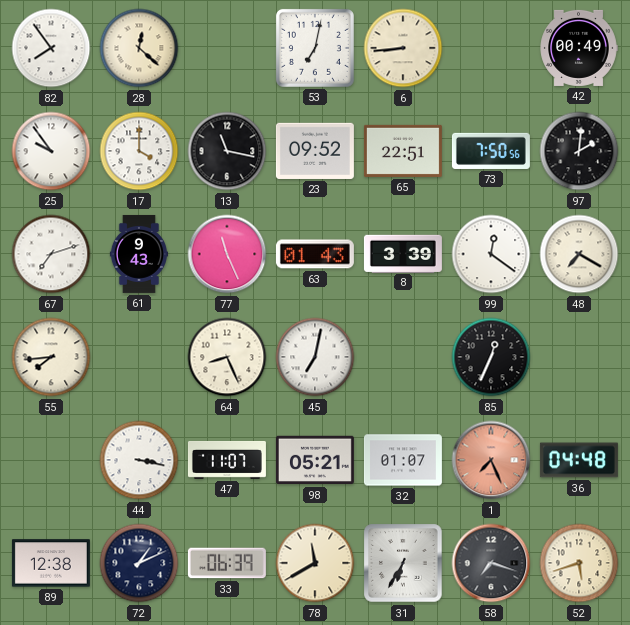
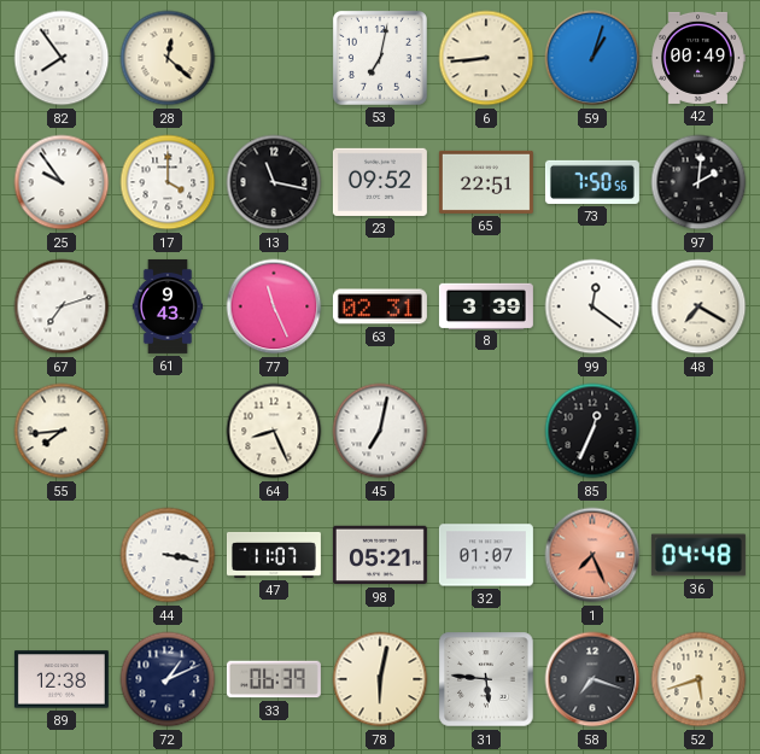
59: none -> 1:03 (592, 58)
63: 01:43 -> 02:31 (380, 306)
78: 11:40 -> 6:02 (380, 679)
31: 6:35 -> 5:46 (486, 679)
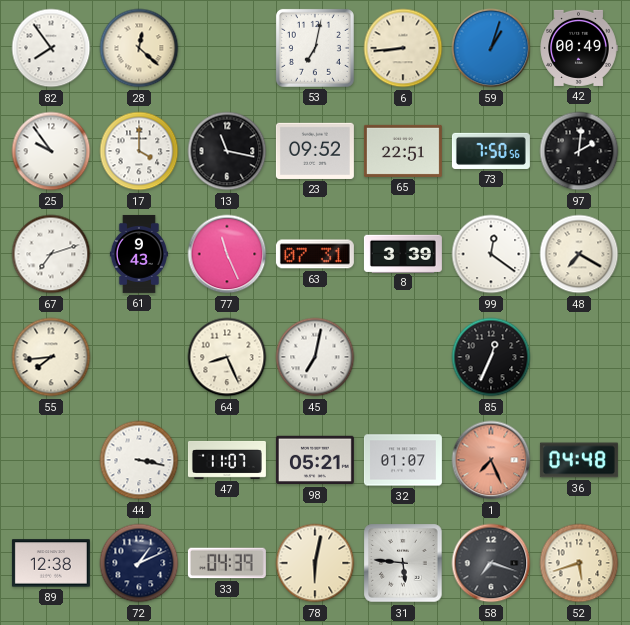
63: 02:31 -> 07:31 (315, 254)
33: 06:39 -> 04:39 (227, 563)
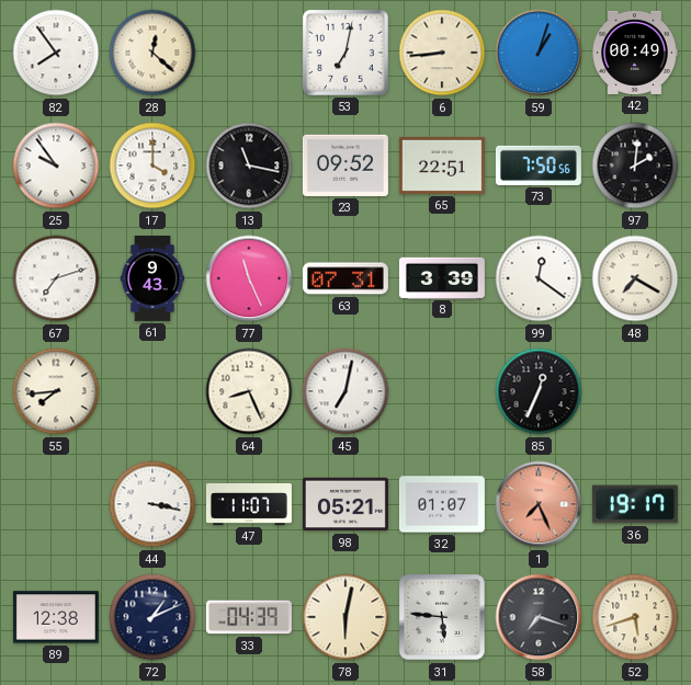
36: 04:48 -> 19:17 (635, 504)
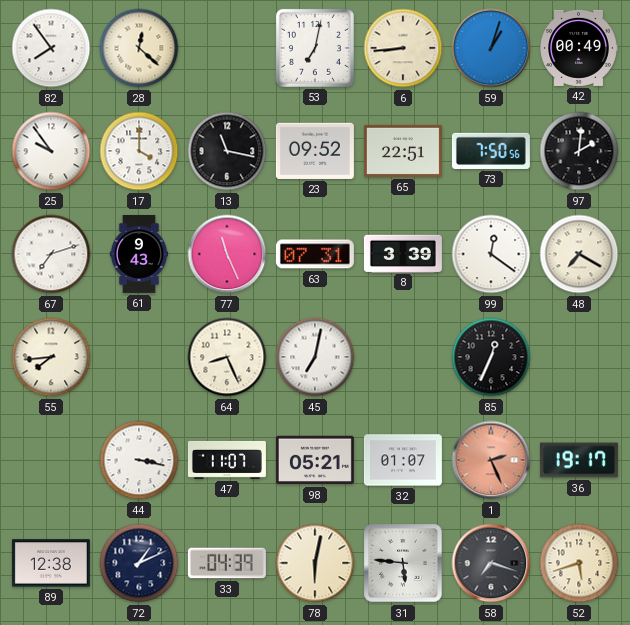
1: 7:26 -> 2:26 (491, 460)
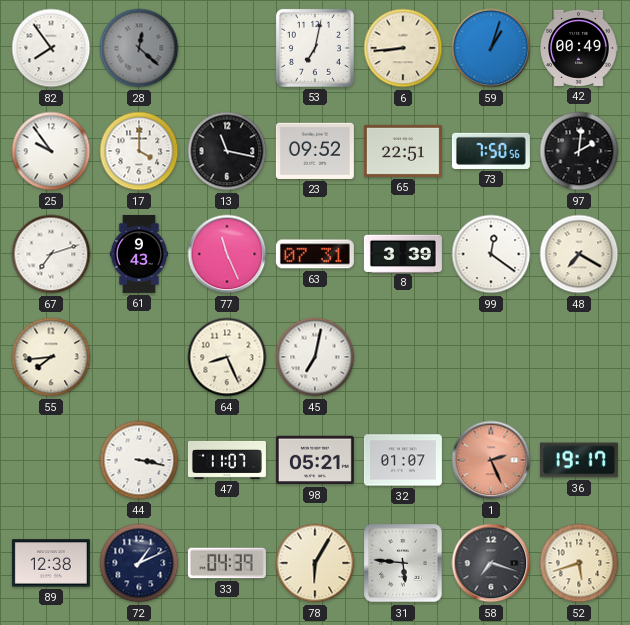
28 dial: cream -> grey (139, 48)
85: 12:34 -> none (491, 357)
78: 6:02 -> 6:05 (315, 563)
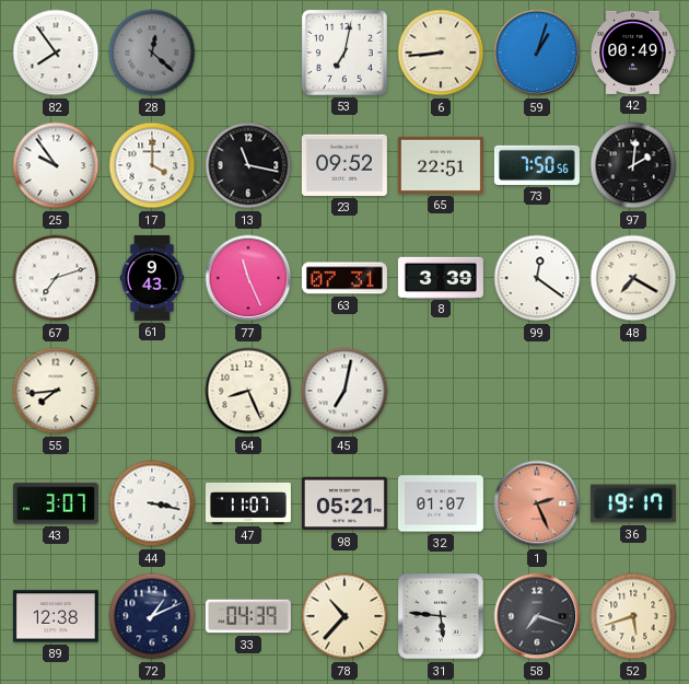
43: none -> 3:07 (56, 503)
78: 6:05 -> 10:37 (344, 616)
